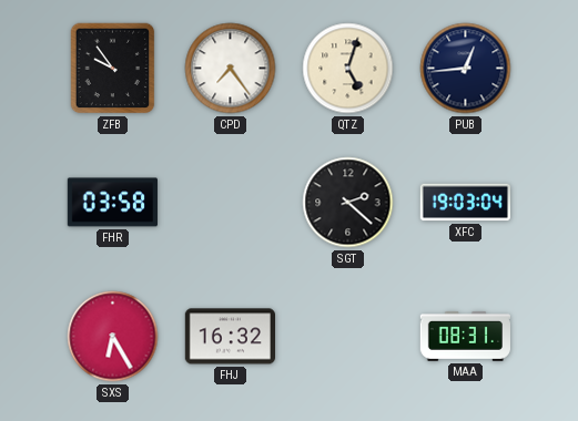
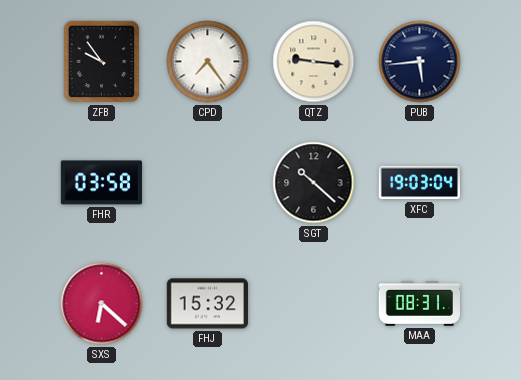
QTZ: 5:03 -> 9:16 (314, 62)
PUB: 12:44 -> 5:44 (420, 62)
SGT: 2:22 -> 10:22 (314, 183)
SXS: 6:25 -> 6:22 (102, 304)
FHJ: 16:32 -> 15:32 (207, 304)
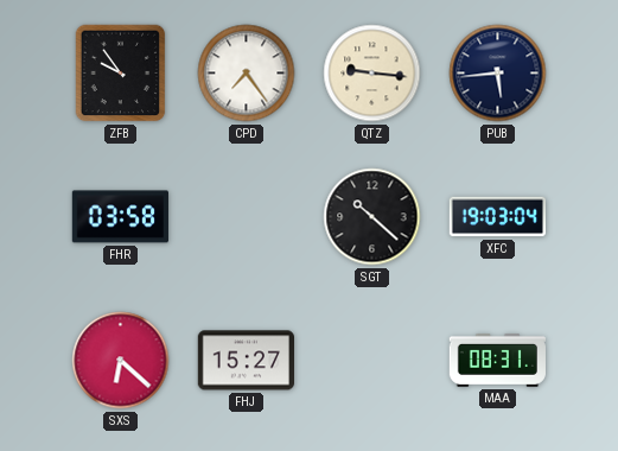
FHJ: 15:32 -> 15:27 (246, 361)
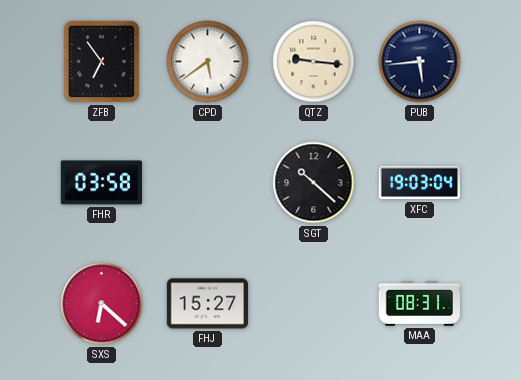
ZFB: 9:54 -> 6:54 (102, 62)
CPD: 7:24 -> 5:39 (208, 62)
